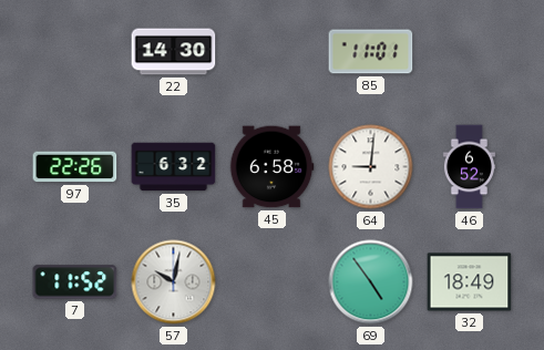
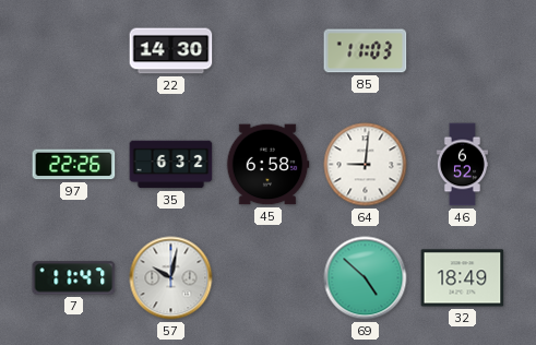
85: 11:01 -> 11:03 (366, 51)
7: 11:52 -> 11:47 (74, 278)
69: 4:54 -> 4:52 (366, 278)
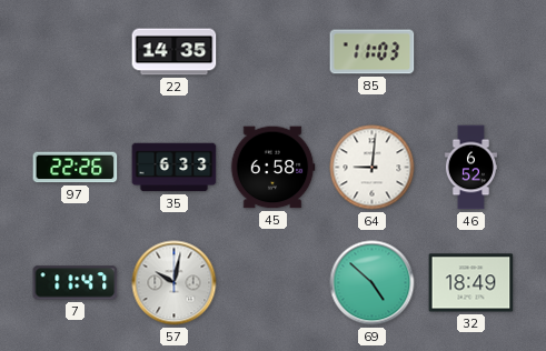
22: 14:30 -> 14:35 (175, 52)
35: 6:32 -> 6:33 (175, 168)
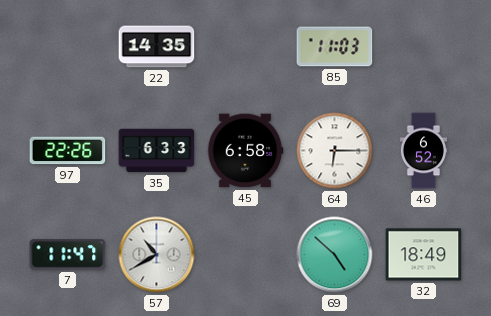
64: 9:01 -> 6:15 (335, 151)
57: 10:02 -> 10:40 (157, 255)
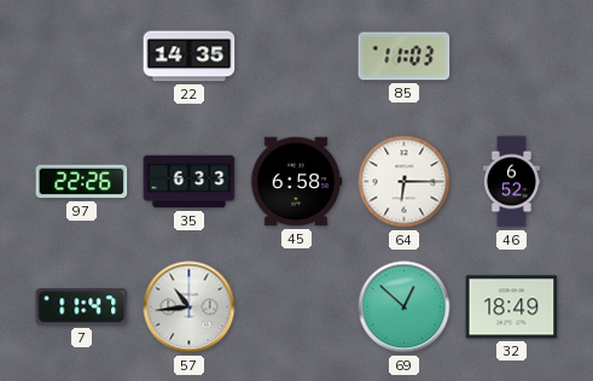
57: 10:40 -> 10:44 (190, 307)
69: 4:52 -> 12:52 (405, 307)
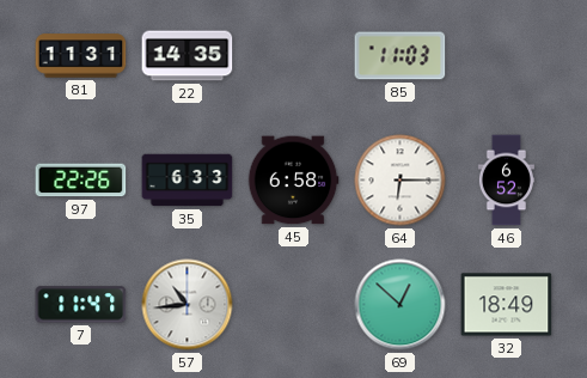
81: none -> 11:31 (81, 56)
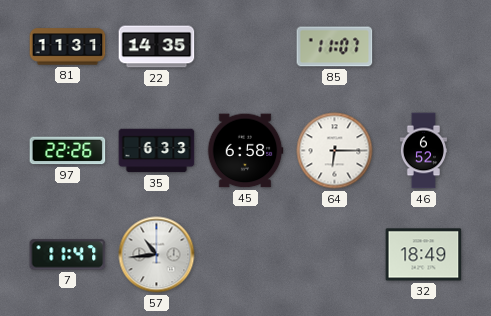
85: 11:03 -> 11:07 (335, 47)
69: 12:52 -> none (400, 305)
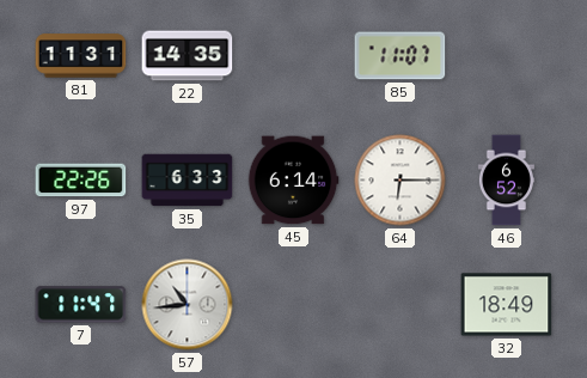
45: 6:58 -> 6:14 (293, 181)
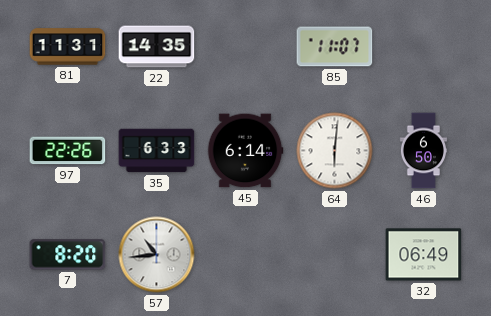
64: 6:15 -> 6:01 (335, 151)
46: 6:52 -> 6:50 (423, 151)
7: 11:47 -> 8:20 (68, 255)
32: 18:49 -> 06:49 (424, 255)
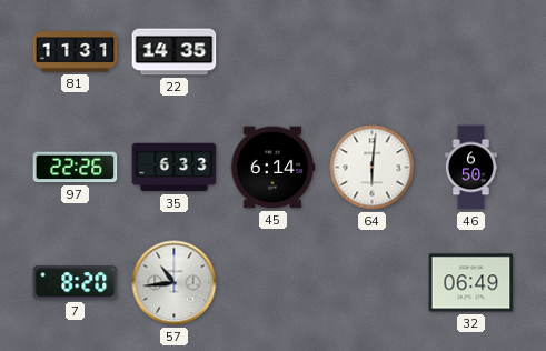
85: 11:07 -> none (335, 47)
